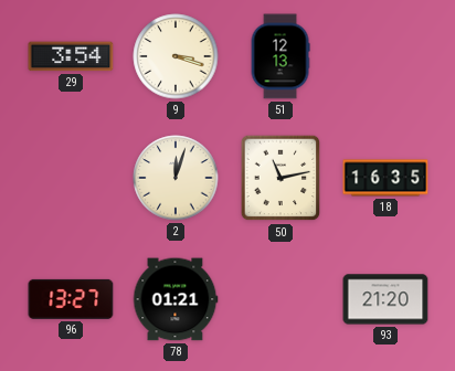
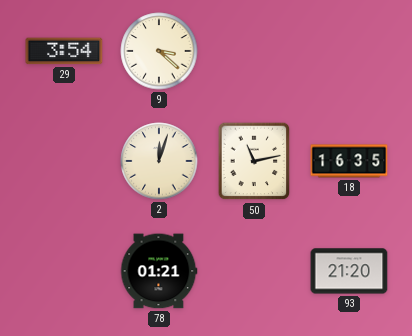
9: 3:18 -> 3:22 (159, 51)
51: 12:13 -> none (281, 56)
96: 13:27 -> none (71, 299)
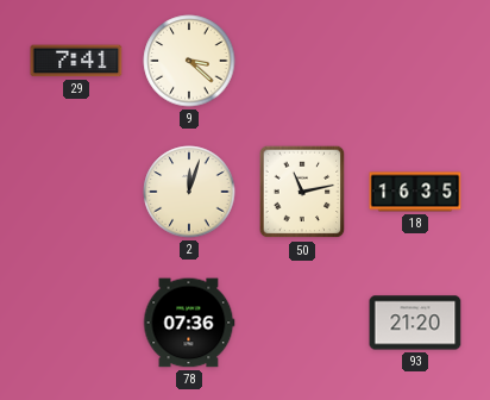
29: 3:54 -> 7:41 (76, 61)
78: 01:21 -> 07:36 (189, 323)
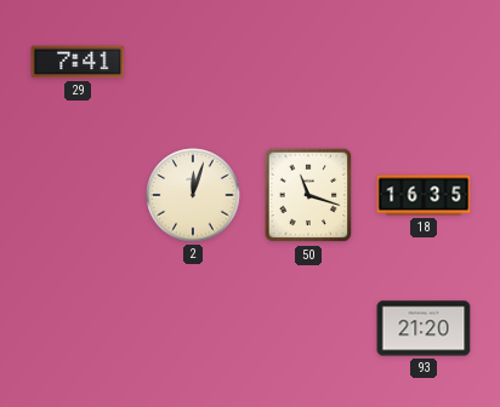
9: 3:22 -> none (189, 61)
50: 11:13 -> 11:18 (308, 195)
78: 07:36 -> none (189, 323)
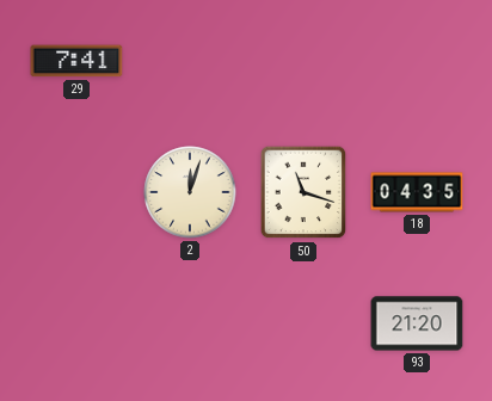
18: 16:35 -> 04:35 (417, 192)
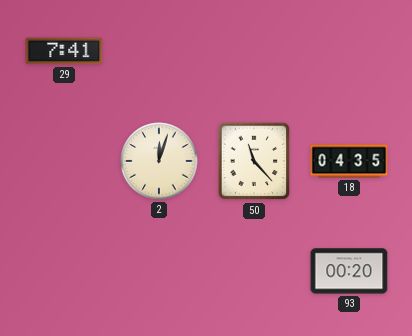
50: 11:18 -> 11:23 (254, 161)
93: 21:20 -> 00:20 (349, 271)
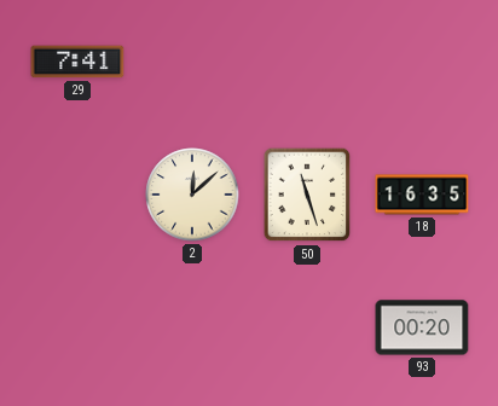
2: 12:03 -> 12:08 (192, 195)
50: 11:23 -> 11:27 (307, 195)
18: 04:35 -> 16:35 (422, 195)
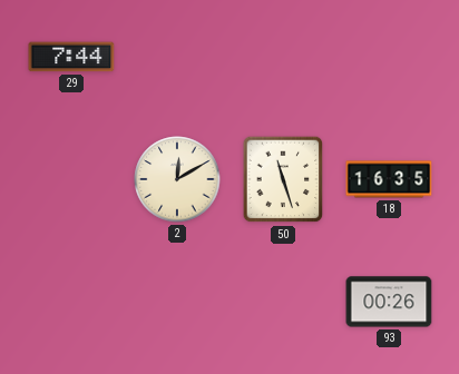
29: 7:41 -> 7:44 (71, 57)
2: 12:08 -> 12:10 (177, 179)
93: 00:20 -> 00:26 (389, 302)
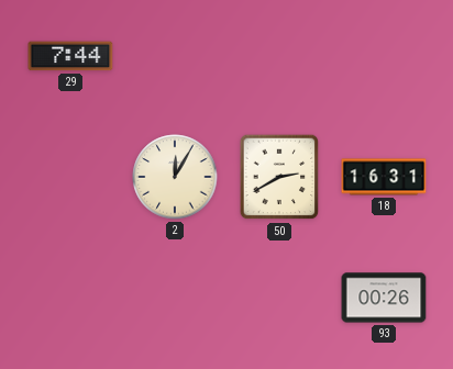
2: 12:10 -> 12:05 (175, 177)
50: 11:27 -> 2:40 (279, 177)
18: 16:35 -> 16:31 (384, 177)
